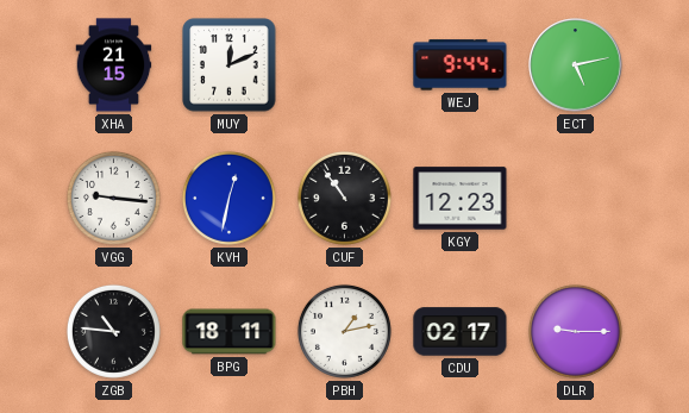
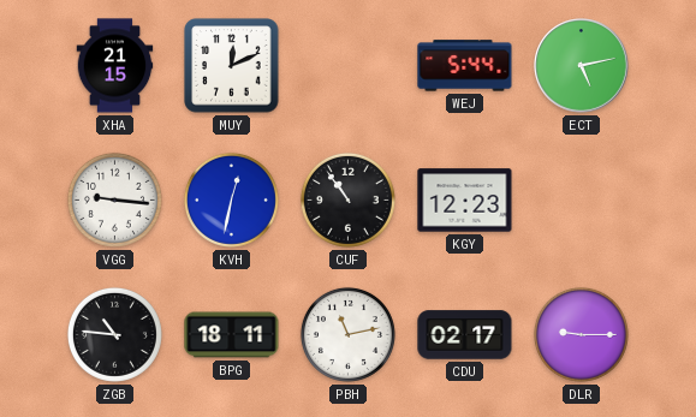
WEJ: 9:44 -> 5:44 (465, 66)
PBH: 1:13 -> 11:13 (347, 334)
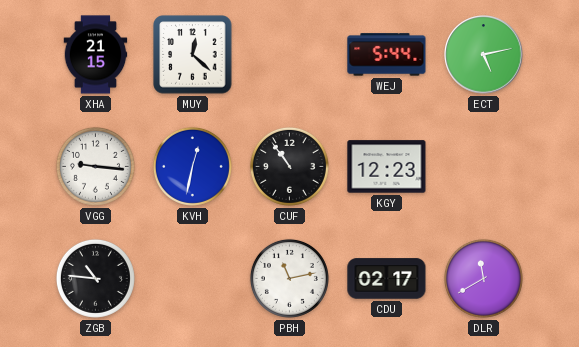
MUY: 12:11 -> 12:22 (193, 55)
BPG: 18:11 -> none (232, 335)
DLR: 9:15 -> 11:40 (483, 278)
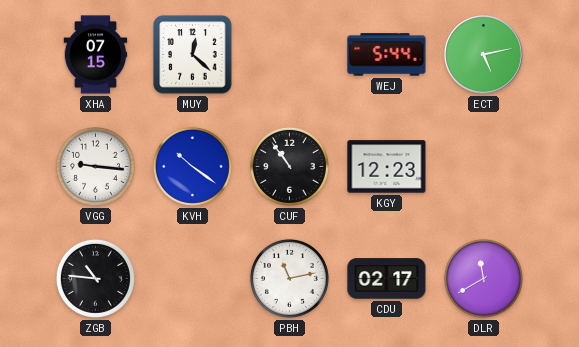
XHA: 21:15 -> 07:15 (96, 55)
KVH: 12:32 -> 10:21 (192, 166)
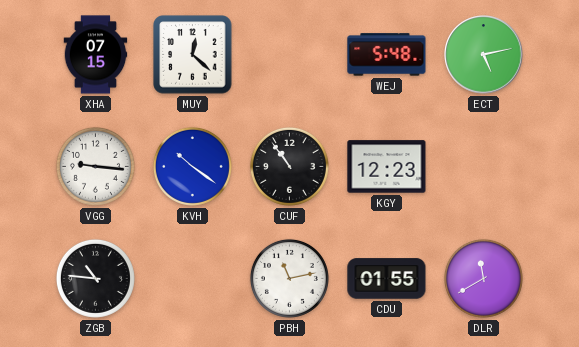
WEJ: 5:44 -> 5:48 (387, 55)
CDU: 02:17 -> 01:55 (387, 279)
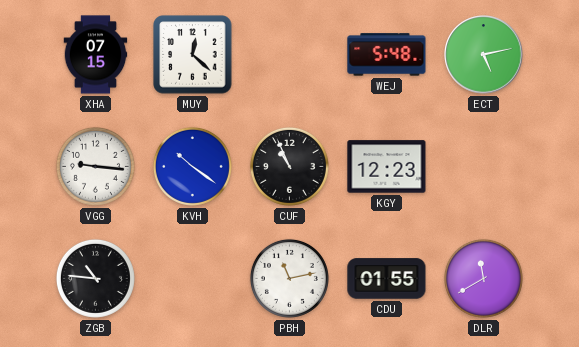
CUF: 10:54 -> 10:56 (289, 166)
